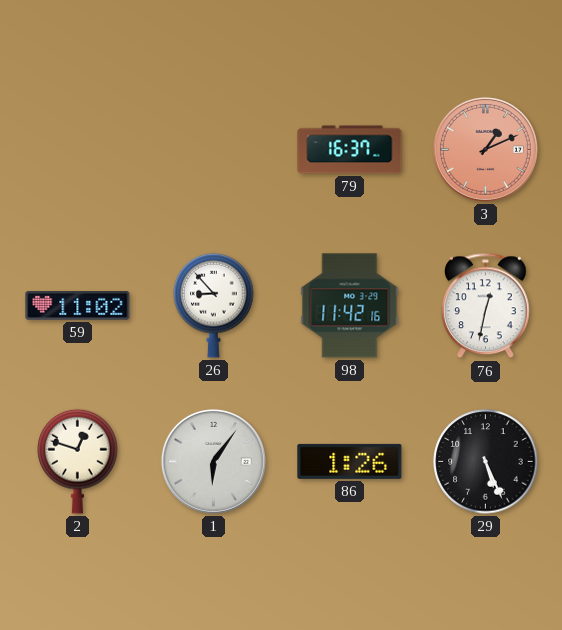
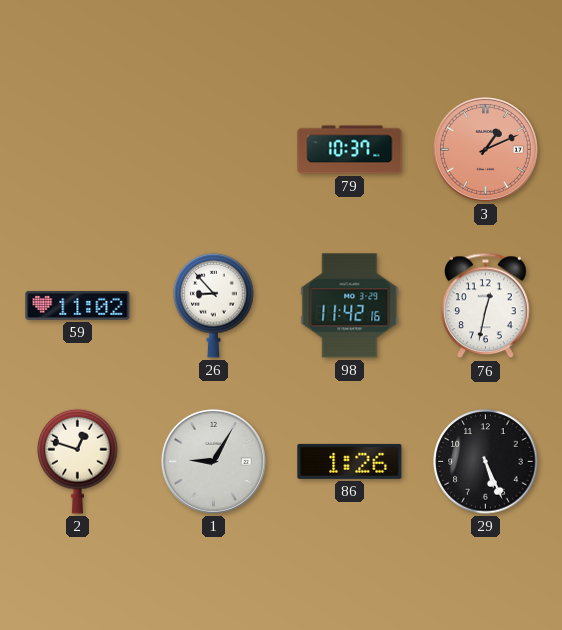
79: 16:37 -> 10:37 (350, 150)
1: 6:06 -> 9:05 (213, 461)
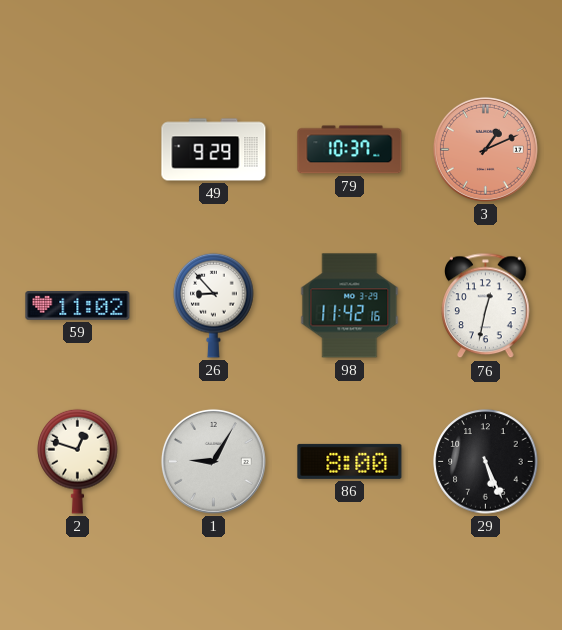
49: none -> 9:29 (214, 150)
86: 1:26 -> 8:00 (350, 461)
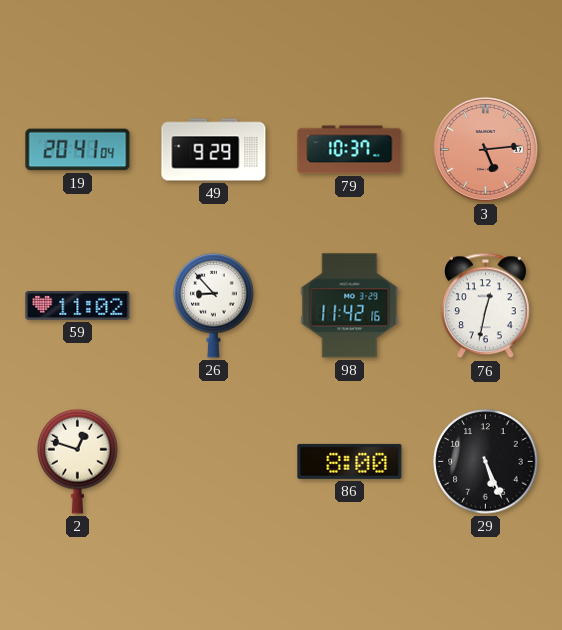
19: none -> 20:41 (78, 150)
3: 1:11 -> 5:14 (485, 149)
1: 9:05 -> none (213, 461)
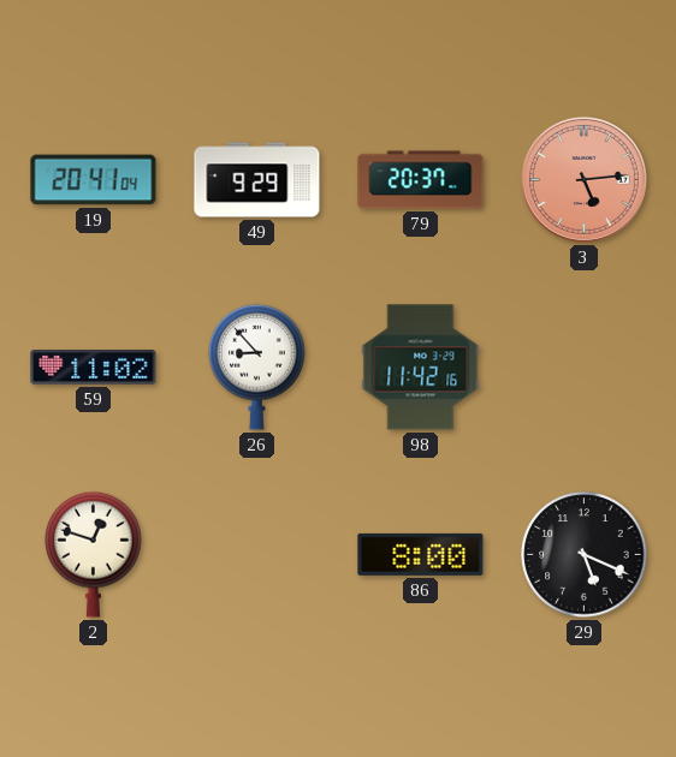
79: 10:37 -> 20:37 (421, 180)
76: 12:32 -> none (486, 306)
29: 5:26 -> 5:19 (585, 555)
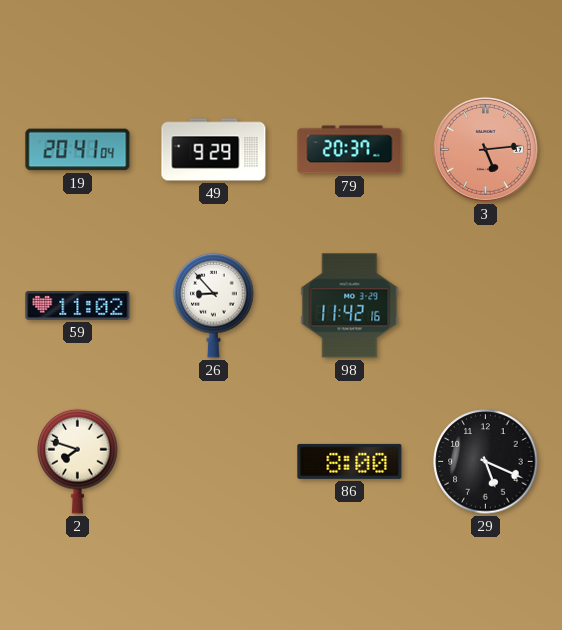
2: 12:48 -> 7:48 (78, 461)
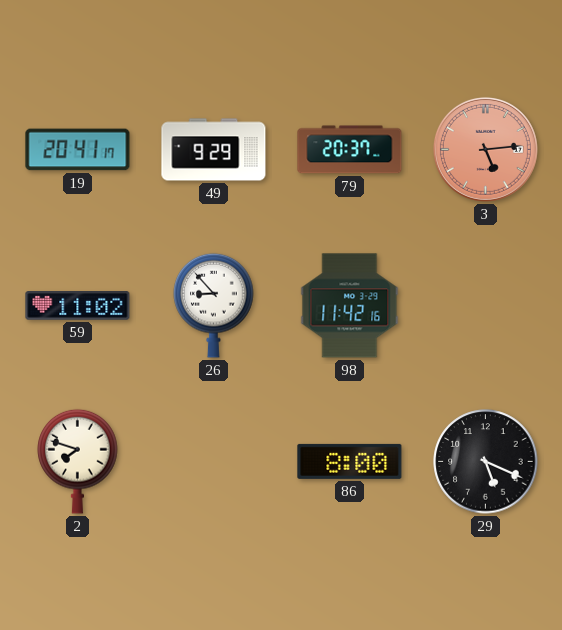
19: 20:41:04 -> 20:41:17 (78, 150)
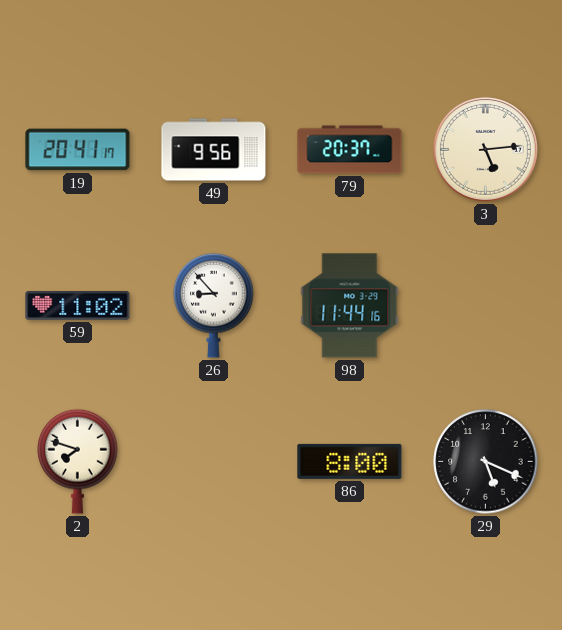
49: 9:29 -> 9:56 (214, 150)
3 dial: salmon -> cream (485, 149)
98: 11:42 -> 11:44 (350, 306)
